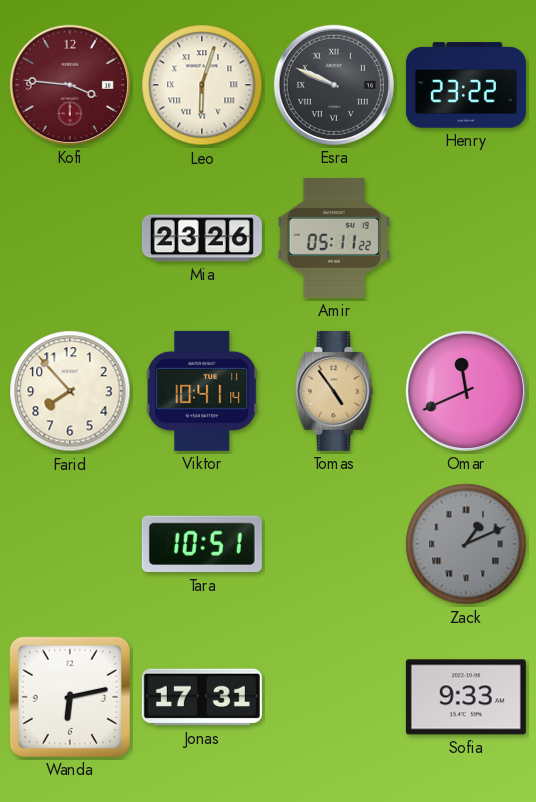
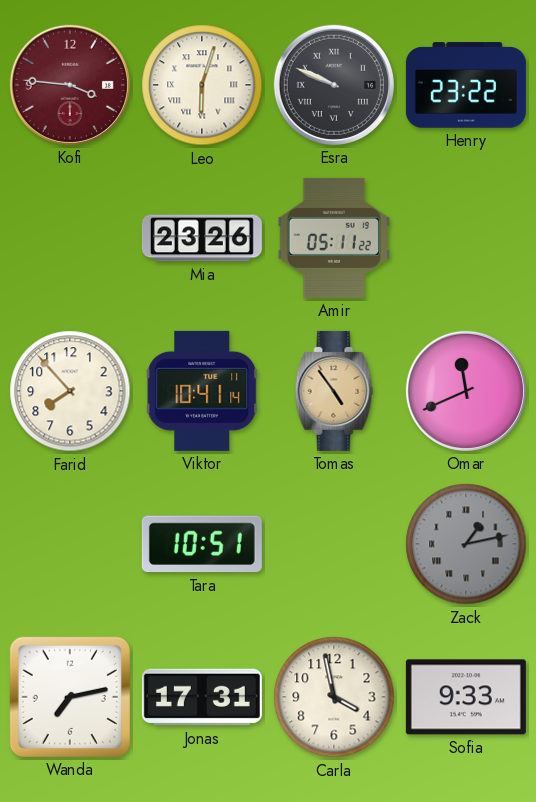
Zack: 1:11 -> 1:13 (466, 544)
Wanda: 6:13 -> 7:13 (70, 697)
Carla: none -> 3:58 (334, 697)
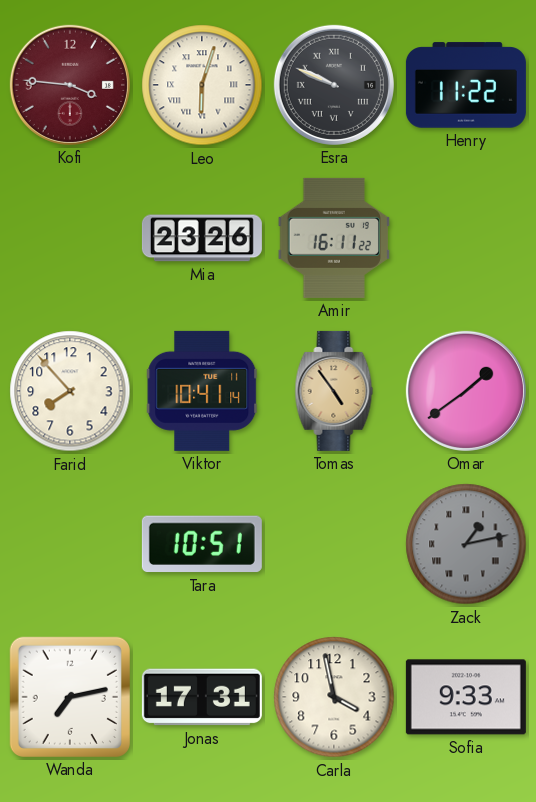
Henry: 23:22 -> 11:22 (466, 85)
Amir: 05:11 -> 16:11 (333, 238)
Omar: 11:41 -> 1:39 (466, 391)
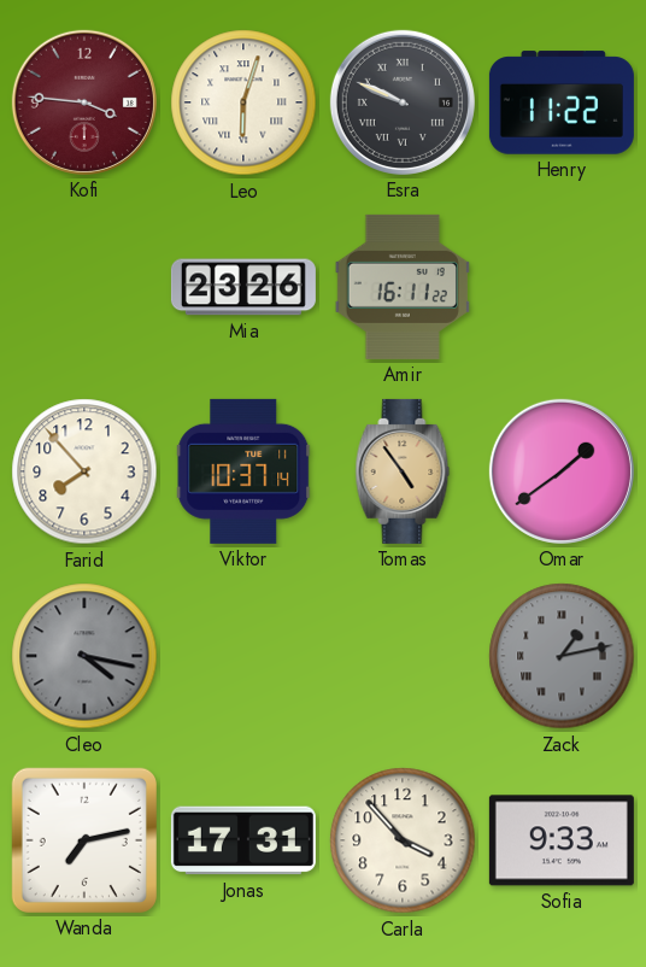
Viktor: 10:41 -> 10:37 (243, 471)
Cleo: none -> 4:17 (84, 656)
Tara: 10:51 -> none (202, 544)
Carla: 3:58 -> 3:53 (403, 840)
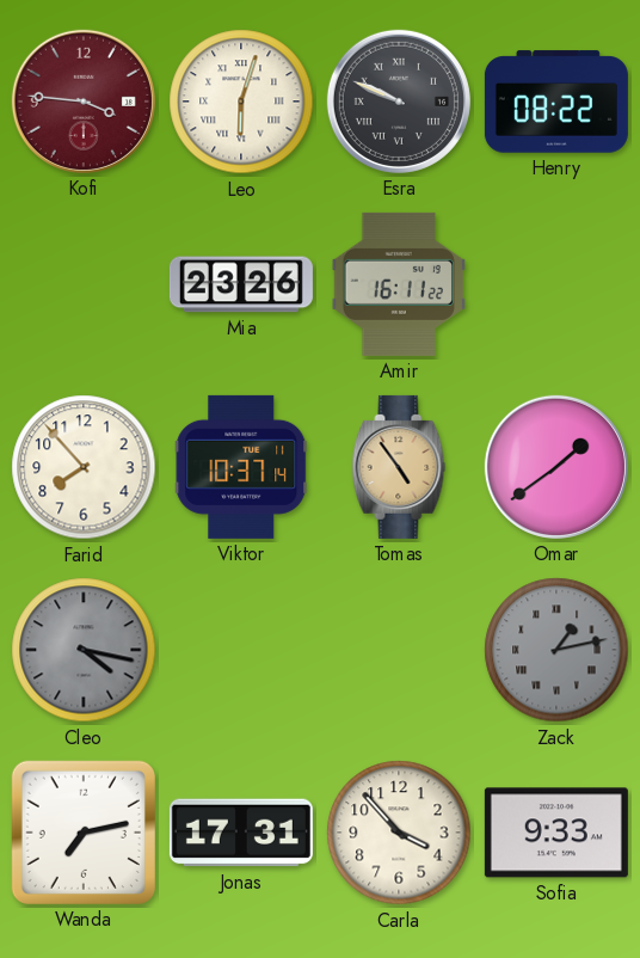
Henry: 11:22 -> 08:22 (556, 102)
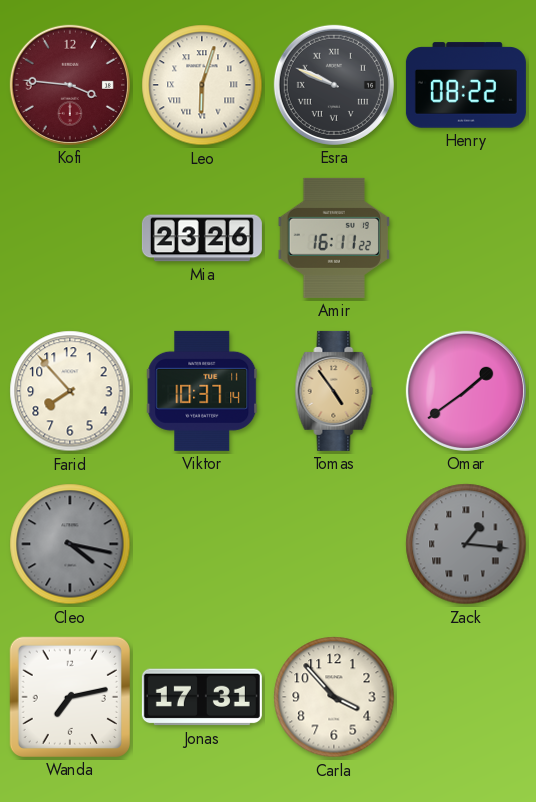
Zack: 1:13 -> 1:16 (466, 544)
Sofia: 9:33 -> none (556, 833)
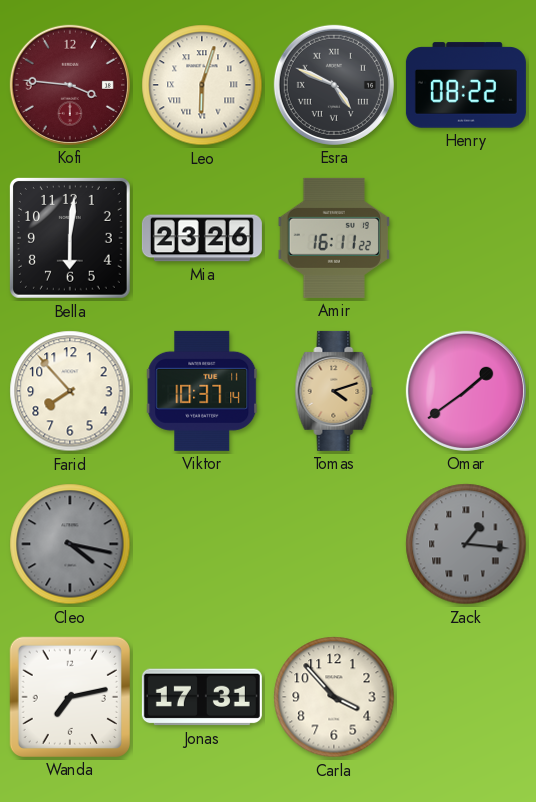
Esra: 9:49 -> 4:49 (334, 85)
Bella: none -> 6:01 (70, 238)
Tomas: 4:54 -> 4:12 (334, 391)
